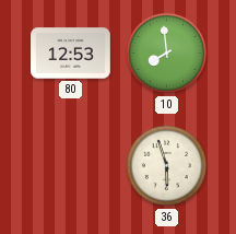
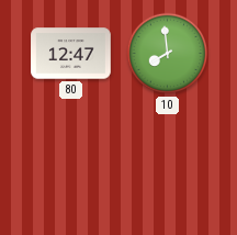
80: 12:53 -> 12:47 (71, 54)
36: 5:57 -> none (167, 166)
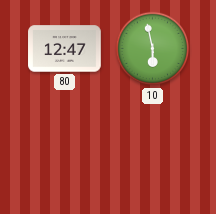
10: 7:59 -> 5:58 (153, 49)
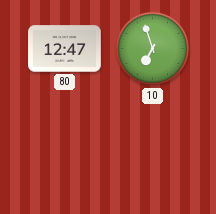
10: 5:58 -> 6:57 (153, 49)
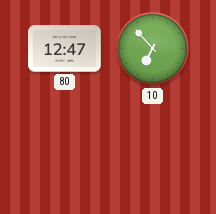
10: 6:57 -> 6:53 (153, 49)
